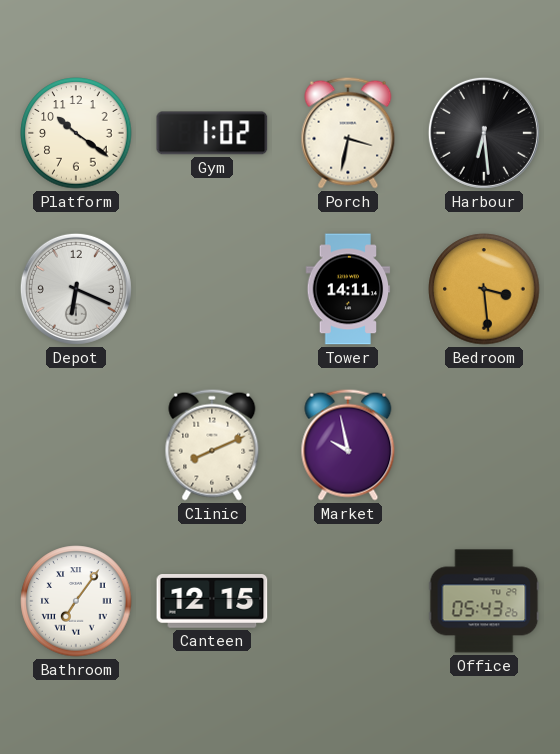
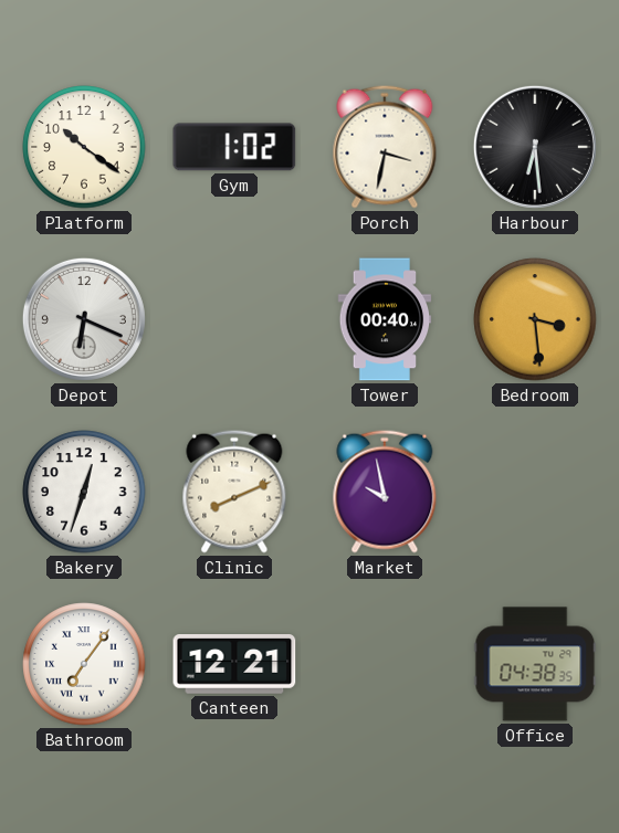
Tower: 14:11 -> 00:40 (385, 319)
Bakery: none -> 12:33 (84, 492)
Canteen: 12:15 -> 12:21 (234, 664)
Office: 05:43 -> 04:38 (535, 664)
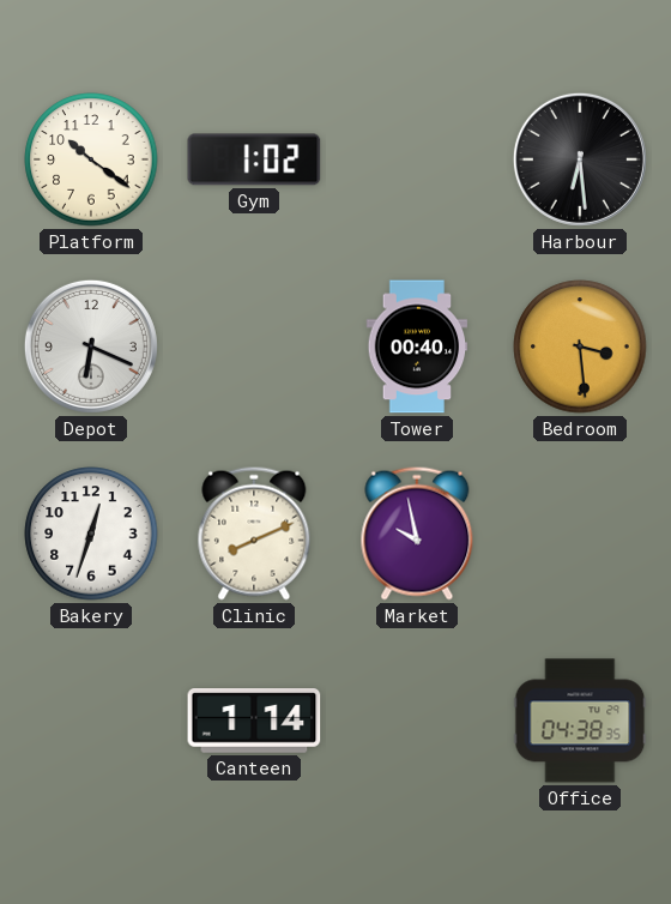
Porch: 3:32 -> none (385, 147)
Bathroom: 7:06 -> none (84, 664)
Canteen: 12:21 -> 1:14 (254, 721)
